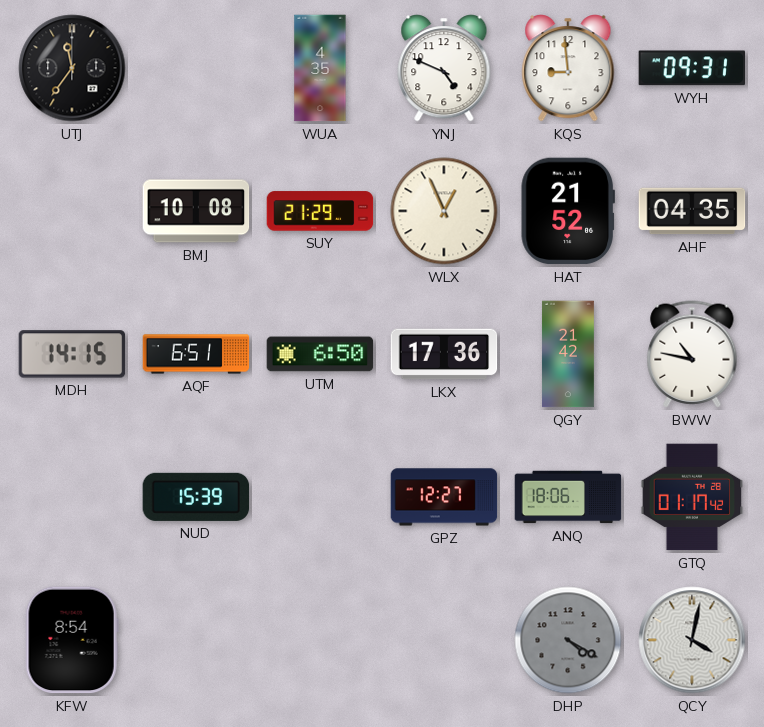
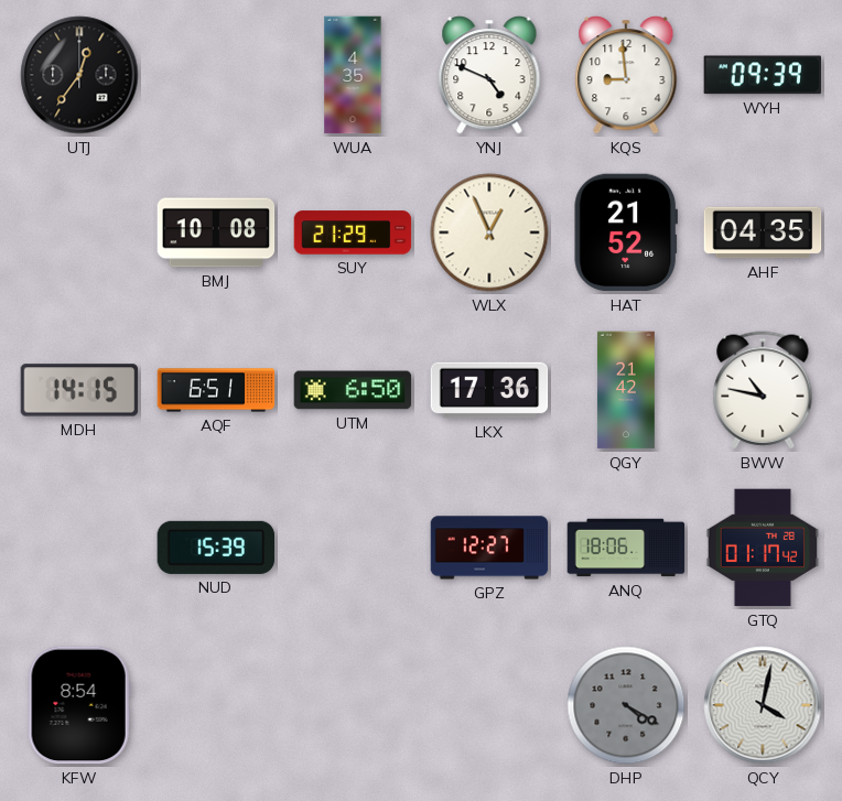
UTJ: 11:36 -> 12:36 (79, 75)
WYH: 09:31 -> 09:39 (762, 75)
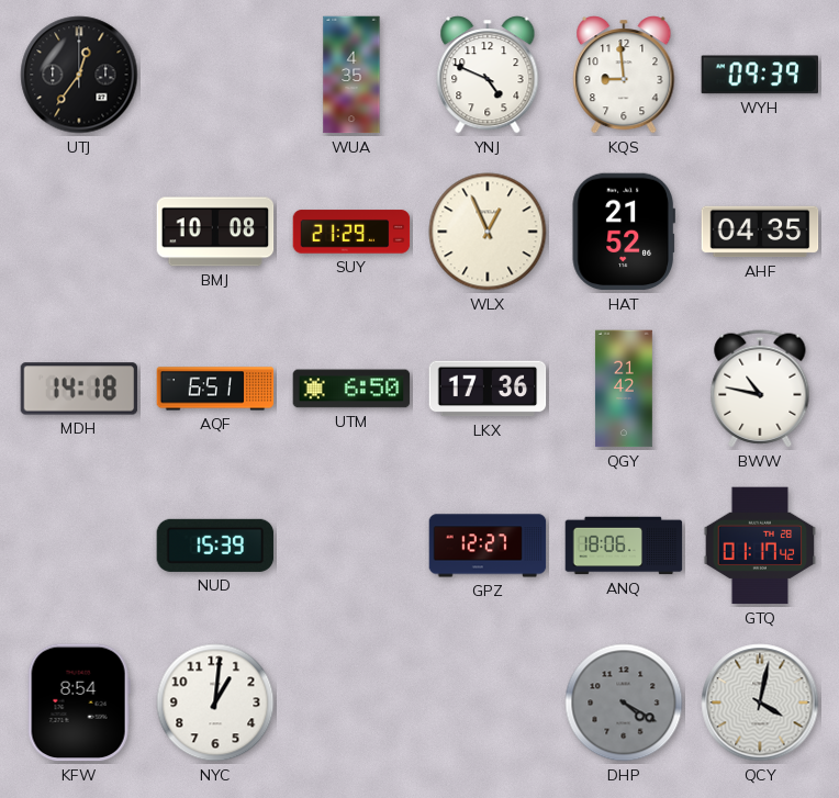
MDH: 14:15 -> 14:18 (79, 389)
NYC: none -> 1:01 (215, 703)
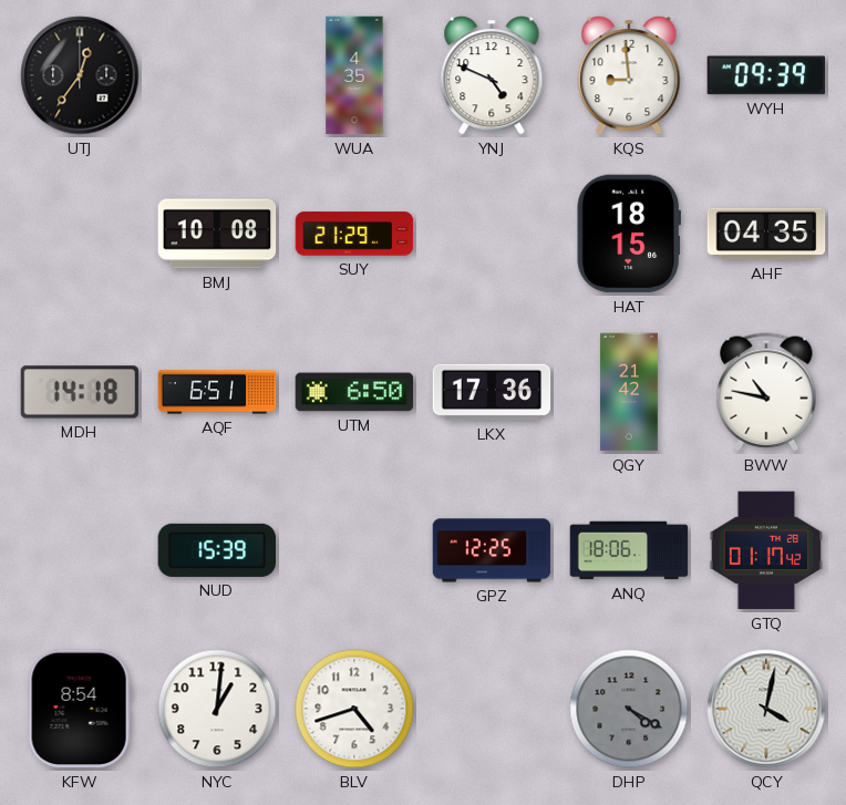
WLX: 12:56 -> none (488, 232)
HAT: 21:52 -> 18:15 (629, 234)
GPZ: 12:27 -> 12:25 (492, 550)
BLV: none -> 4:42 (354, 709)
